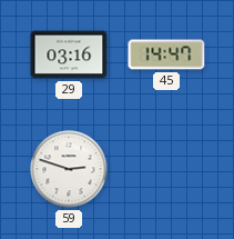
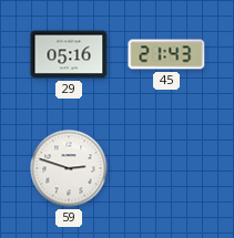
29: 03:16 -> 05:16 (69, 54)
45: 14:47 -> 21:43 (166, 54)
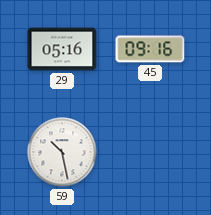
45: 21:43 -> 09:16 (150, 49)
59: 2:48 -> 10:28 (62, 152)
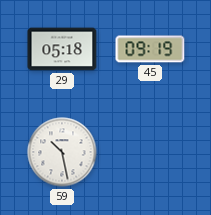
29: 05:16 -> 05:18 (62, 49)
45: 09:16 -> 09:19 (150, 49)
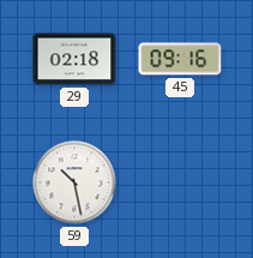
29: 05:18 -> 02:18 (74, 59)
45: 09:19 -> 09:16 (180, 59)
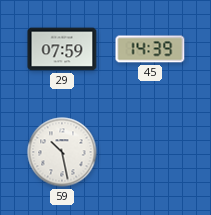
29: 02:18 -> 07:59 (62, 49)
45: 09:16 -> 14:39 (150, 49)
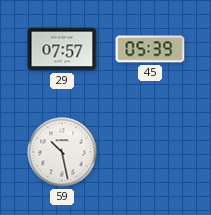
29: 07:59 -> 07:57 (62, 49)
45: 14:39 -> 05:39 (150, 49)
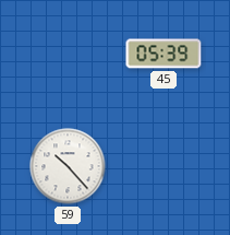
29: 07:57 -> none (62, 49)
59: 10:28 -> 10:23 (68, 166)
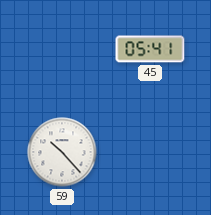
45: 05:39 -> 05:41 (150, 49)
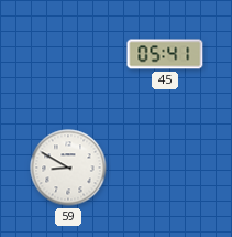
59: 10:23 -> 8:50 (68, 168)
